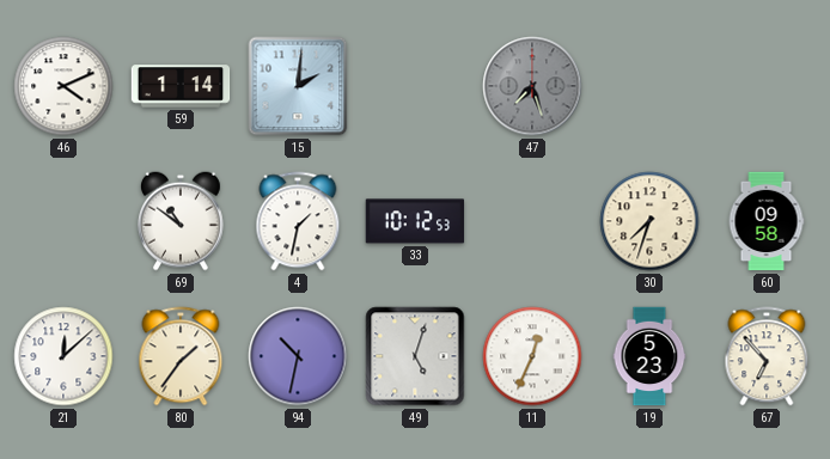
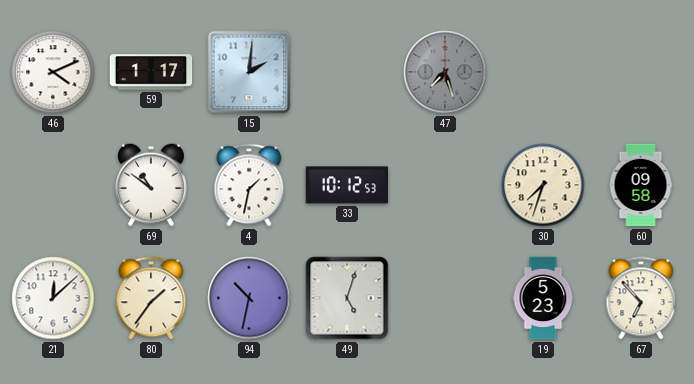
59: 1:14 -> 1:17 (151, 72)
11: 12:34 -> none (532, 356)
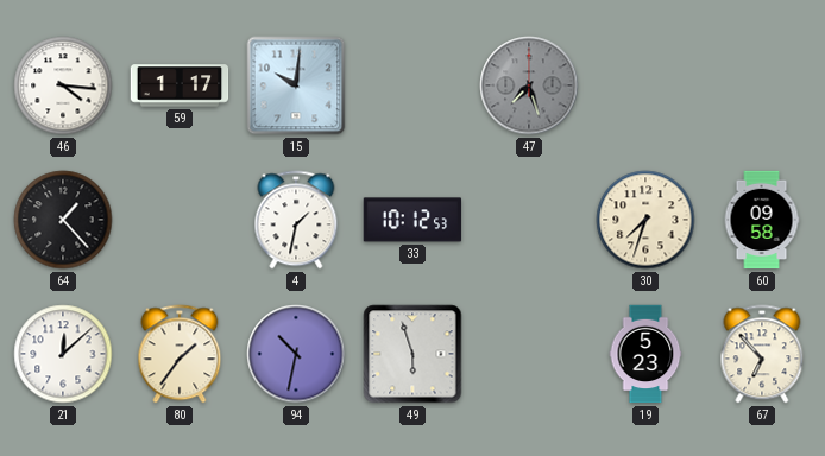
46: 4:11 -> 4:16 (63, 85)
15: 2:01 -> 10:01 (296, 85)
64: none -> 1:23 (63, 220)
69: 10:51 -> none (151, 185)
49: 5:03 -> 5:57 (413, 354)
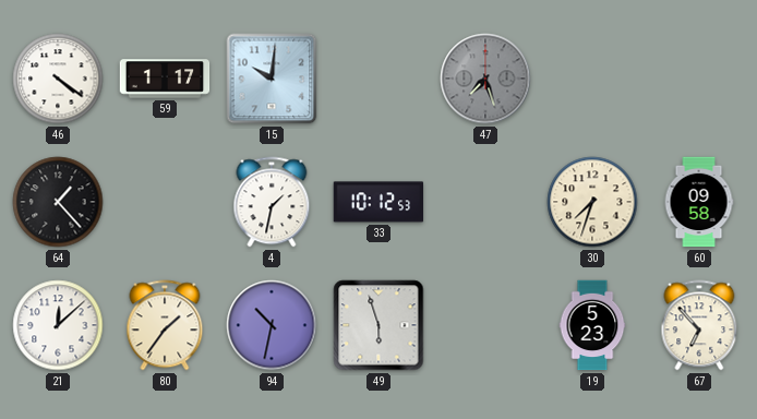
46: 4:16 -> 4:21 (58, 79)
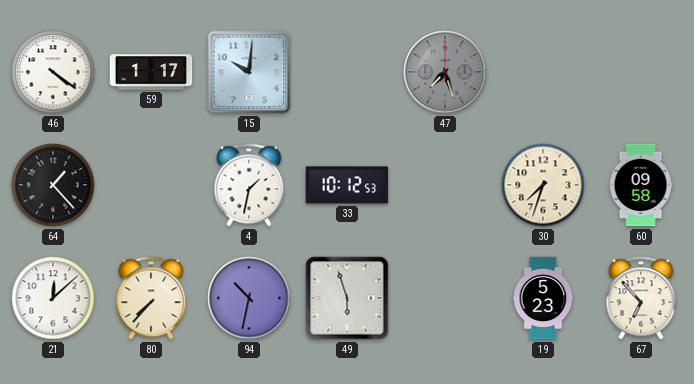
80: 1:36 -> 7:37 (151, 298)
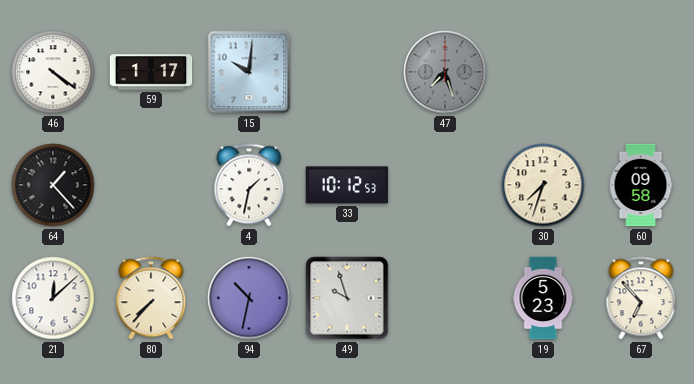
49: 5:57 -> 9:57 (347, 298)
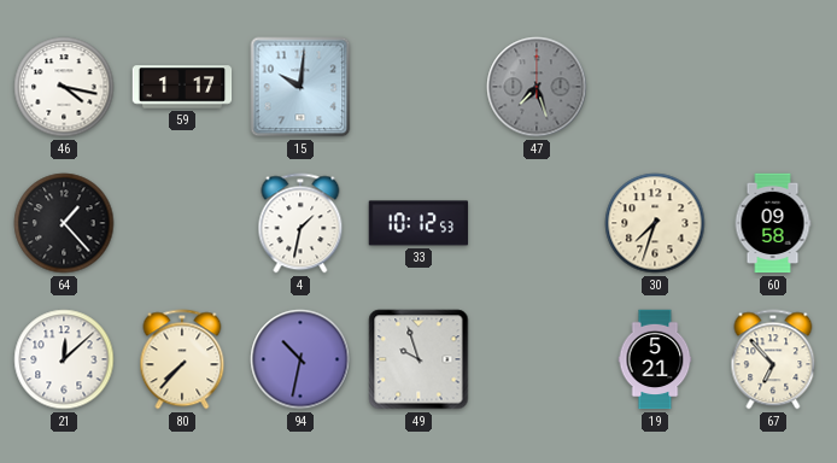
46: 4:21 -> 4:17 (64, 87)
19: 5:23 -> 5:21 (655, 359)
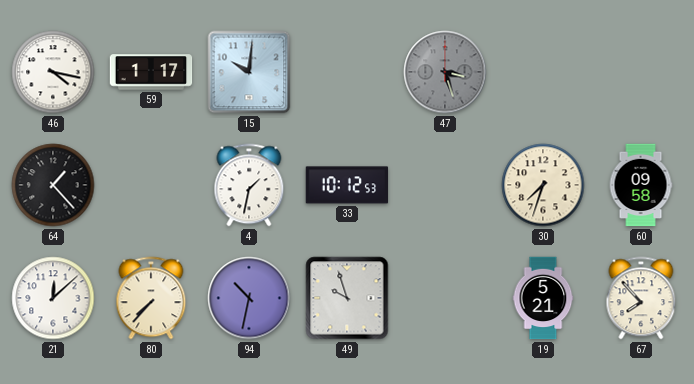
47: 7:27 -> 3:27 (445, 72)
67: 6:53 -> 7:53 (641, 298)
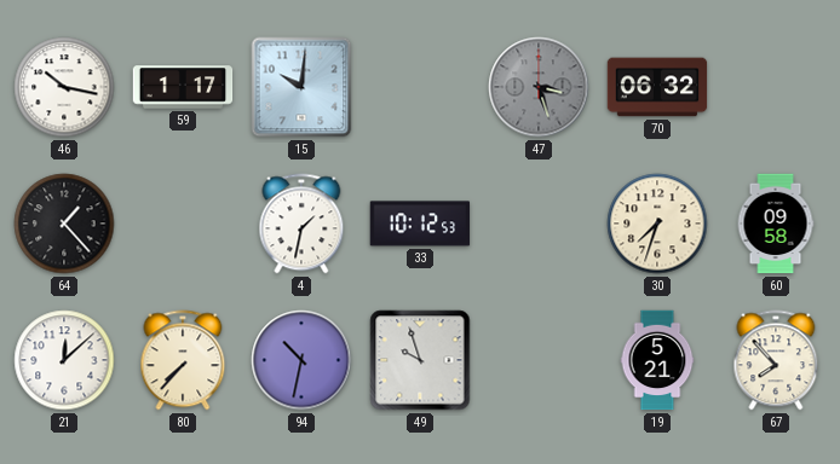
46: 4:17 -> 10:17 (64, 87)
70: none -> 06:32 (657, 87)
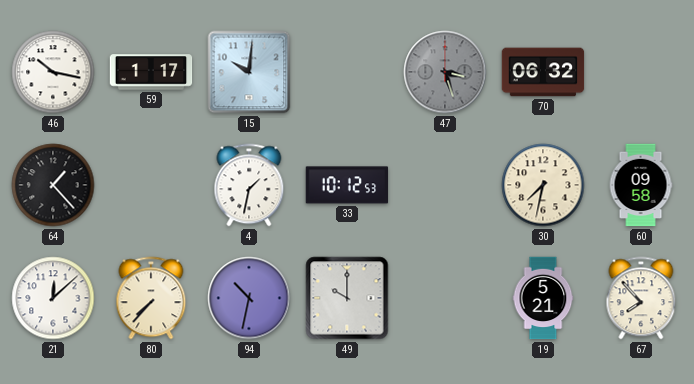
30: 7:33 -> 7:32 (543, 185)
49: 9:57 -> 10:00 (347, 298)
